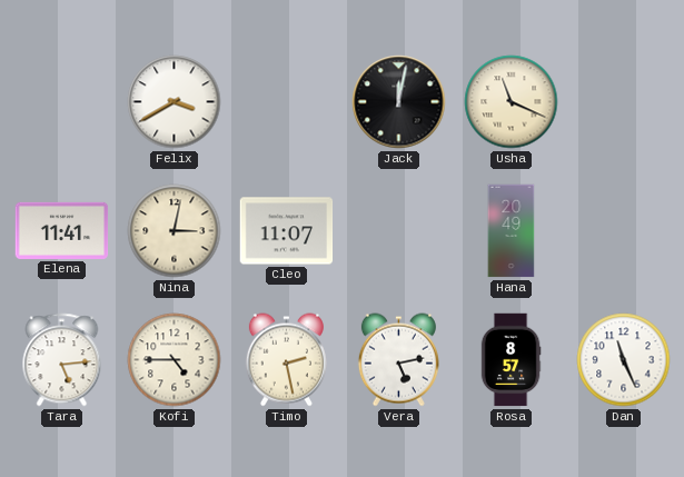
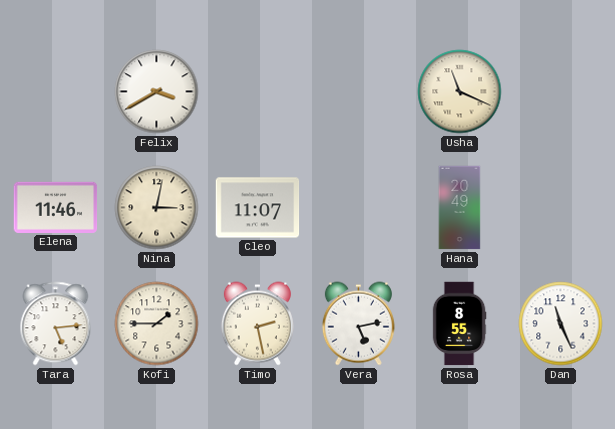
Jack: 12:02 -> none (399, 102)
Elena: 11:41 -> 11:46 (56, 207)
Kofi: 4:45 -> 1:45 (157, 324)
Rosa: 8:57 -> 8:55 (459, 324)
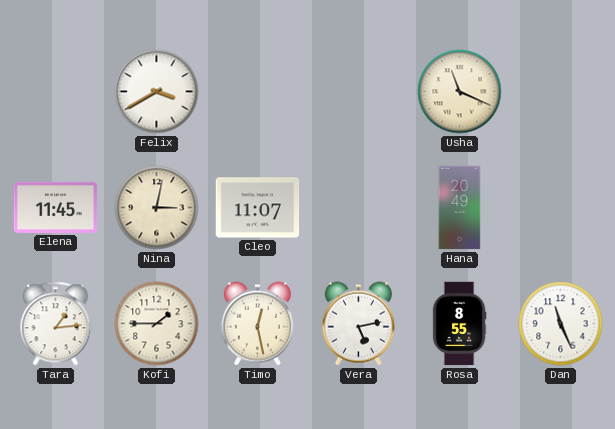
Elena: 11:46 -> 11:45 (56, 207)
Tara: 5:14 -> 1:14 (56, 324)
Timo: 2:28 -> 12:28 (257, 324)
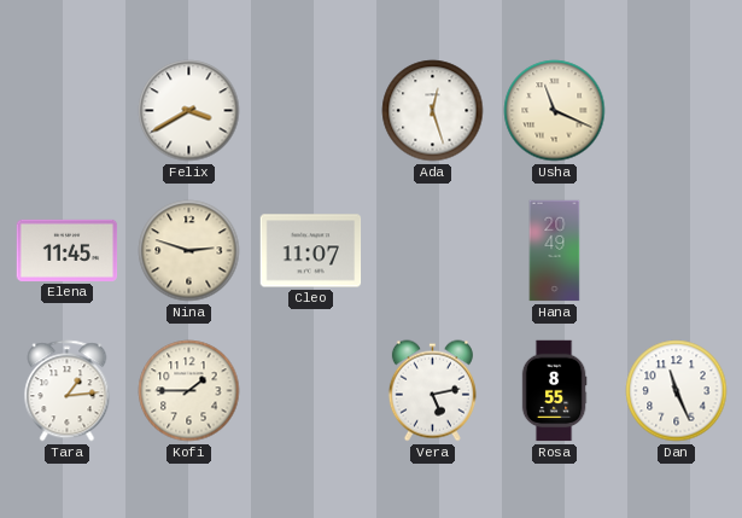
Ada: none -> 12:27 (433, 111)
Nina: 3:02 -> 2:48 (189, 251)
Timo: 12:28 -> none (257, 324)
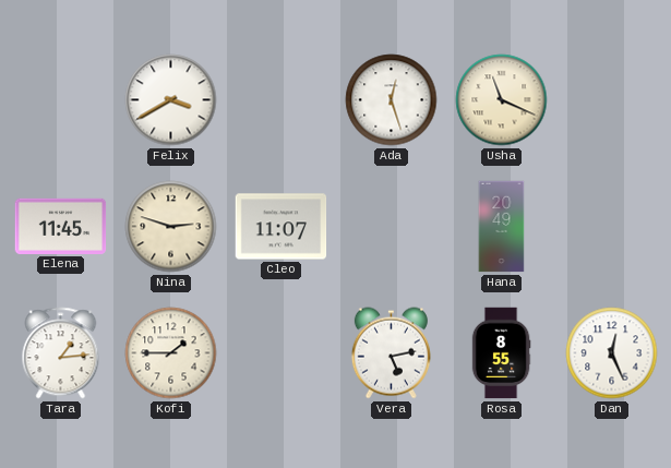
Dan: 11:26 -> 12:26 (612, 353)
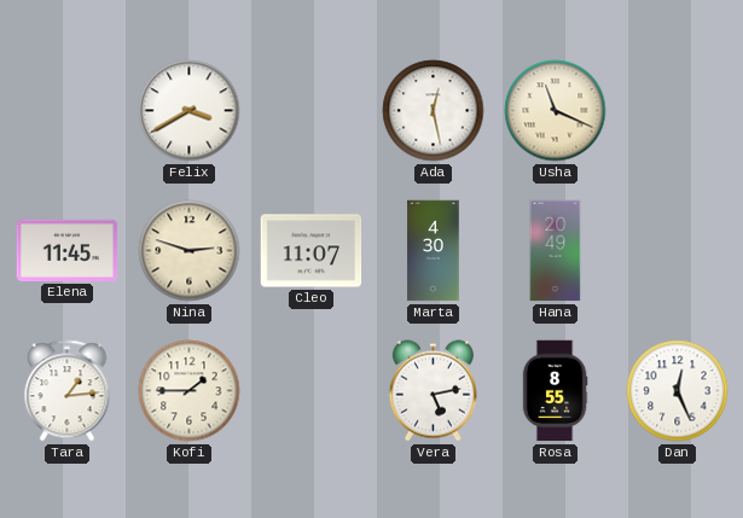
Ada: 12:27 -> 12:28 (434, 111)
Marta: none -> 4:30 (434, 251)
